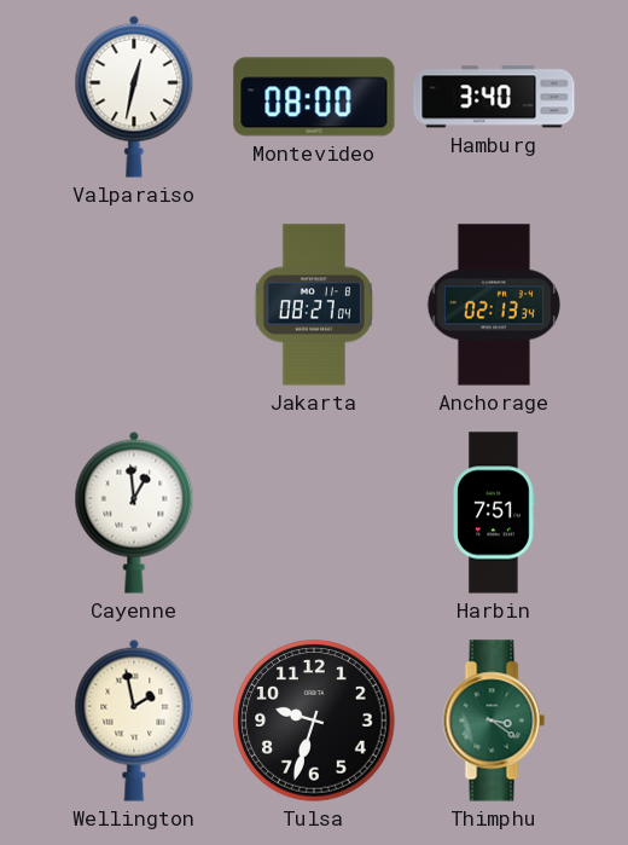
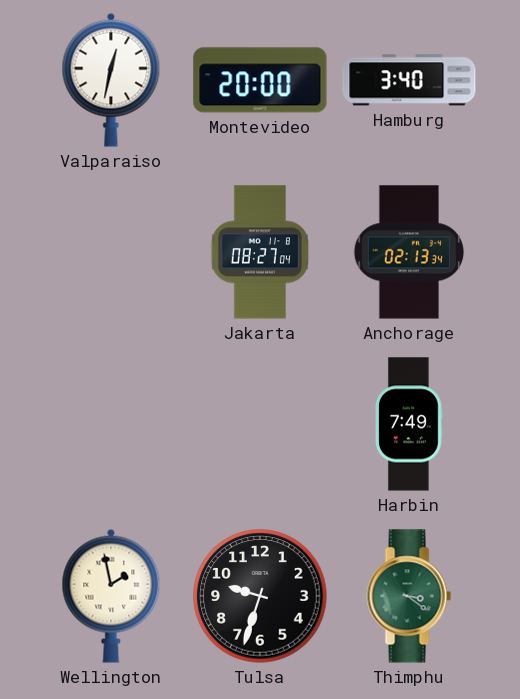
Montevideo: 08:00 -> 20:00 (260, 80)
Cayenne: 12:59 -> none (134, 513)
Harbin: 7:51 -> 7:49 (410, 424)
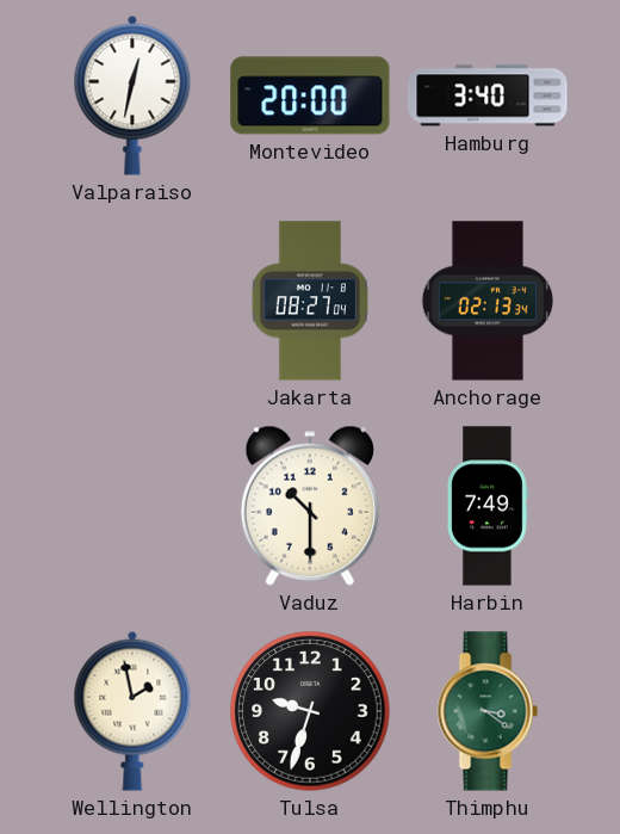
Vaduz: none -> 10:30 (309, 506)
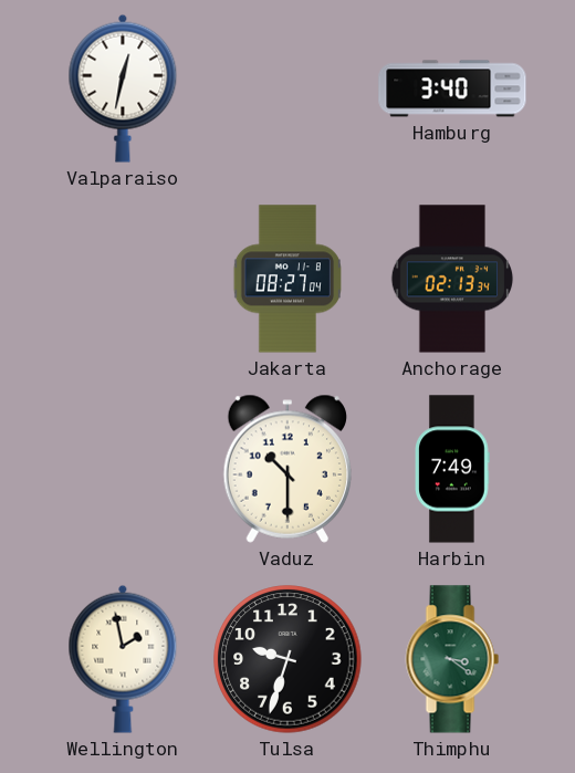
Montevideo: 20:00 -> none (310, 95)
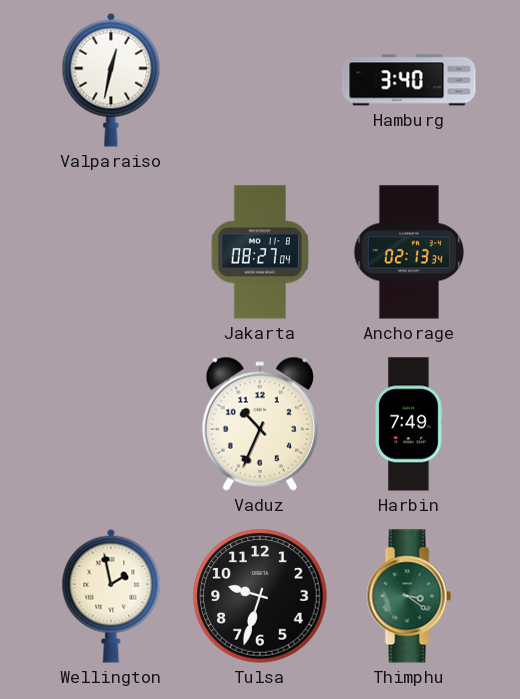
Vaduz: 10:30 -> 10:34 (259, 424)
